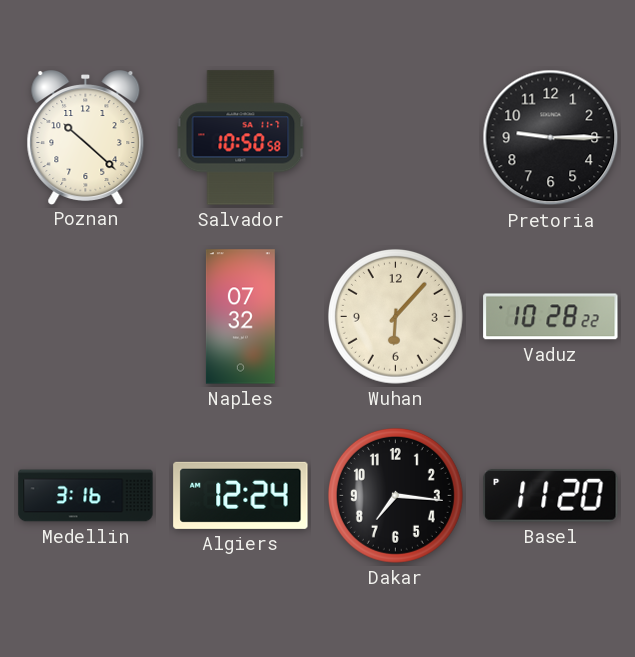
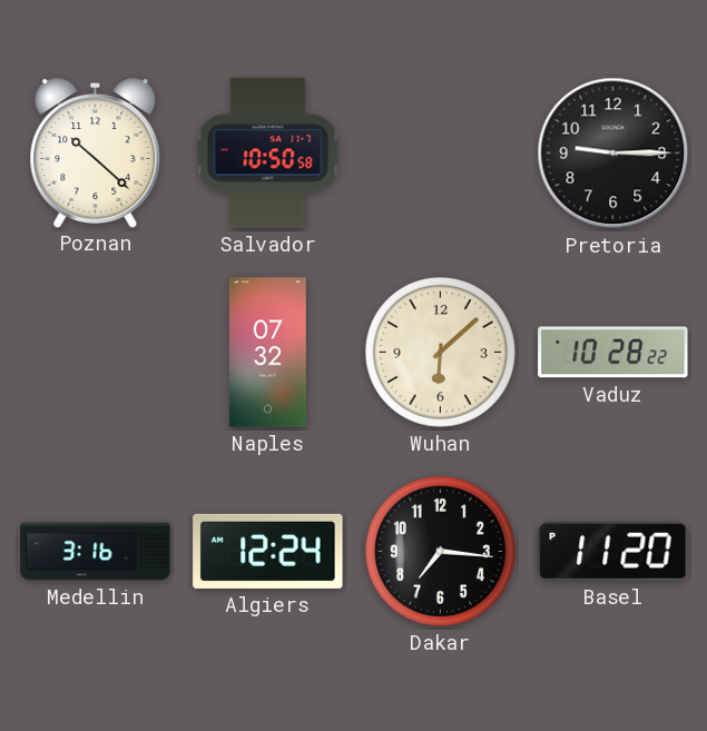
Wuhan: 6:07 -> 6:08 (440, 352)
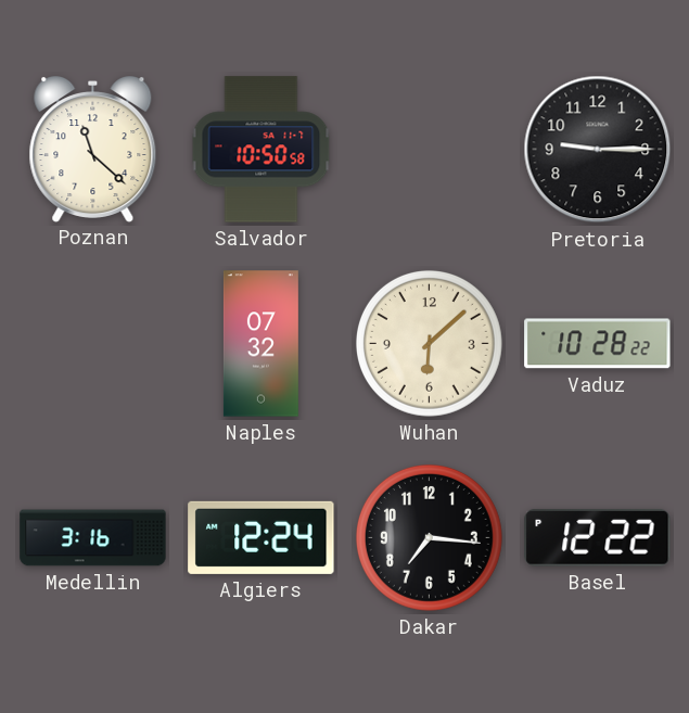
Poznan: 10:22 -> 11:22 (93, 150)
Basel: 11:20 -> 12:22 (598, 537)
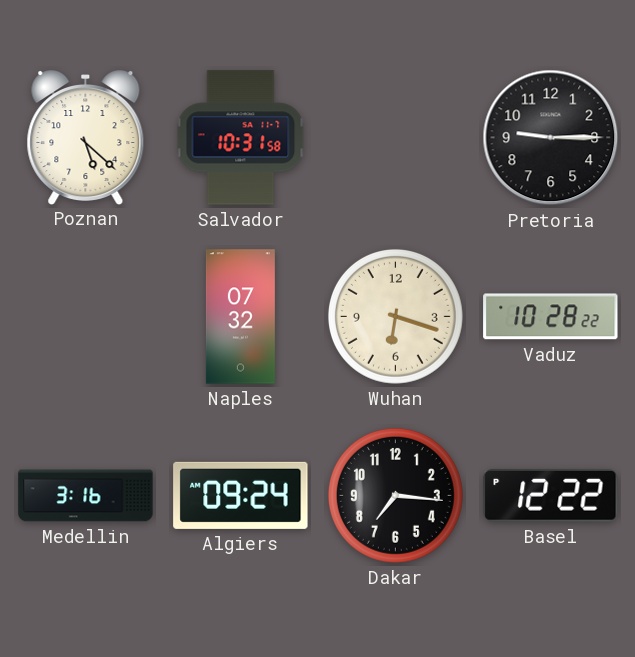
Poznan: 11:22 -> 5:22 (86, 138)
Salvador: 10:50 -> 10:31 (241, 138)
Wuhan: 6:08 -> 6:18 (395, 316)
Algiers: 12:24 -> 09:24 (241, 495)
